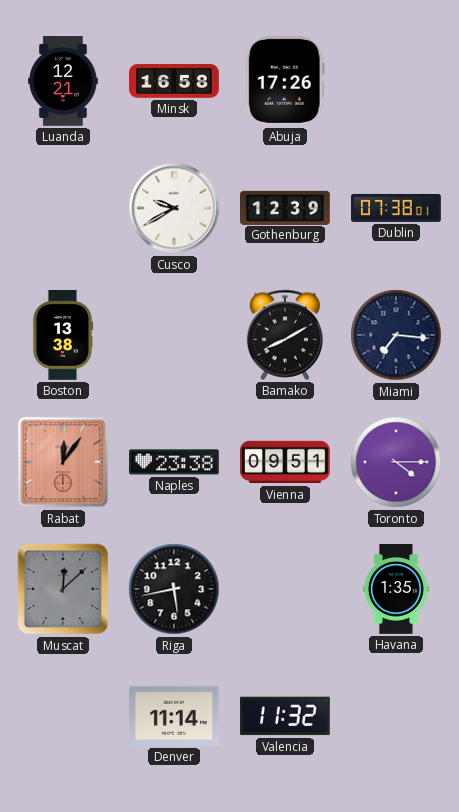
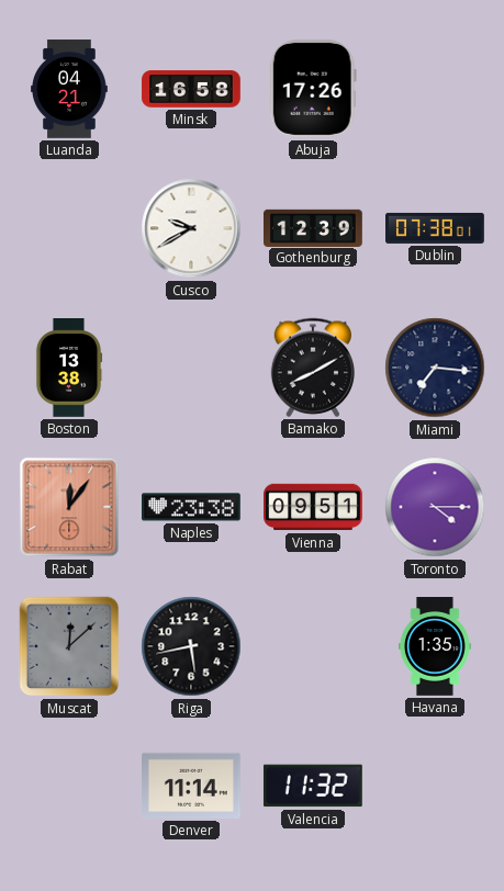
Luanda: 12:21 -> 04:21 (70, 89)
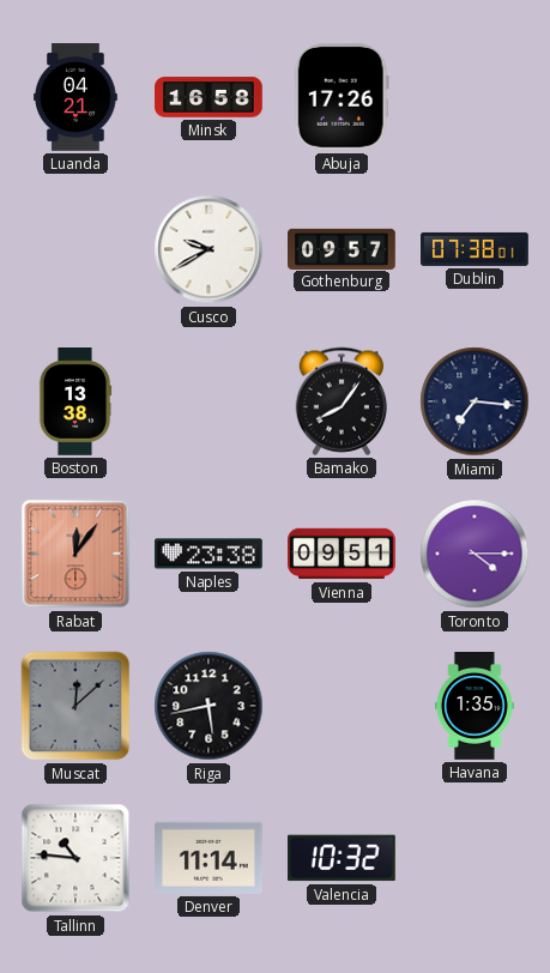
Gothenburg: 12:39 -> 09:57 (343, 248)
Bamako: 8:10 -> 8:06 (340, 401)
Tallinn: none -> 10:46 (75, 858)
Valencia: 11:32 -> 10:32 (342, 858)
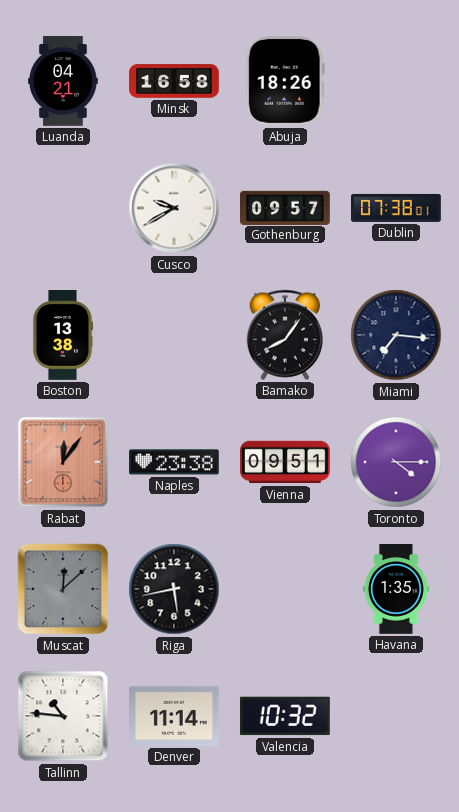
Abuja: 17:26 -> 18:26 (285, 81)
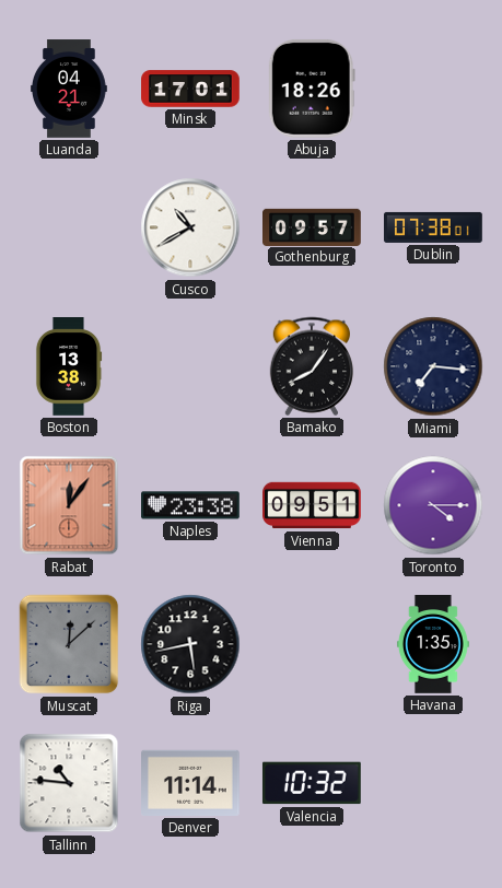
Minsk: 16:58 -> 17:01 (190, 89)
Cusco: 9:40 -> 10:40 (190, 227)
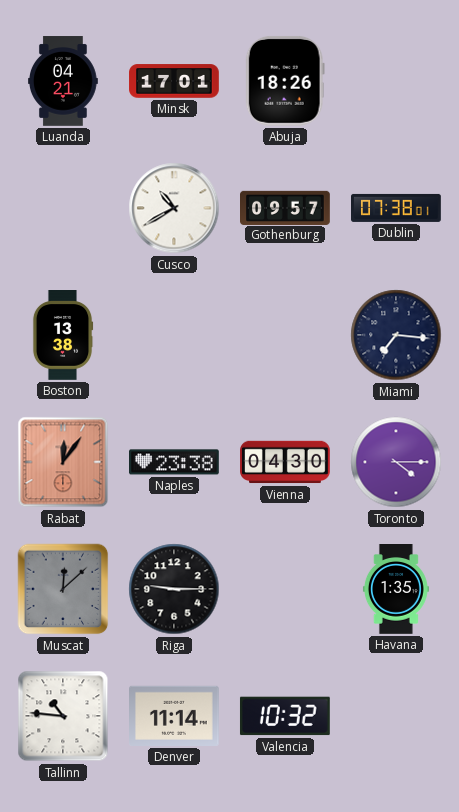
Bamako: 8:06 -> none (311, 366)
Vienna: 09:51 -> 04:30 (285, 462)
Riga: 5:43 -> 9:15 (174, 589)
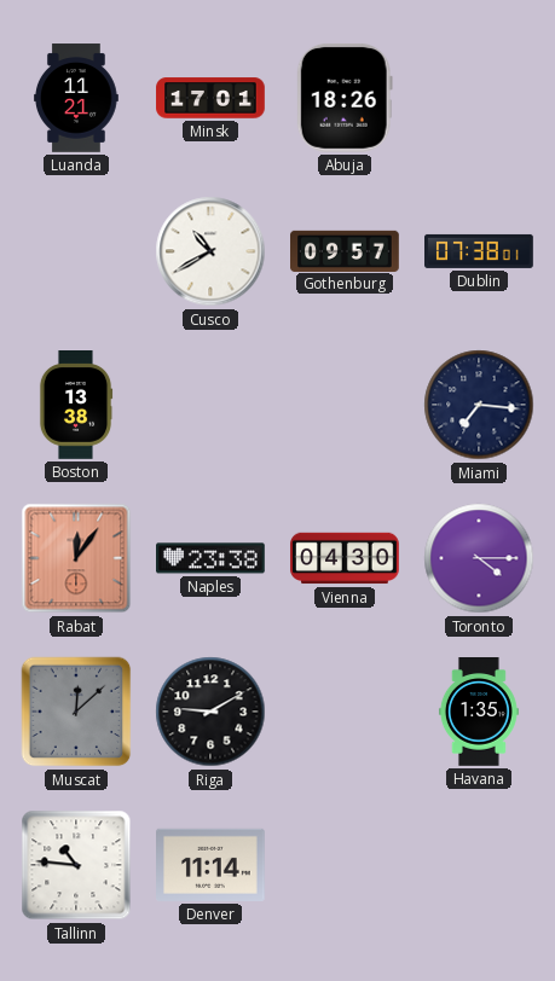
Luanda: 04:21 -> 11:21 (77, 98)
Riga: 9:15 -> 9:10 (210, 712)
Valencia: 10:32 -> none (285, 716)
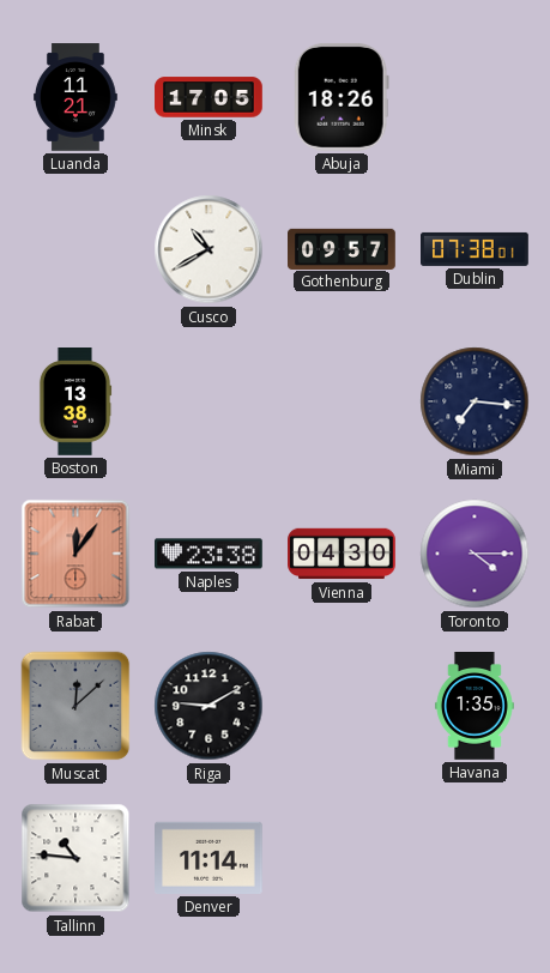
Minsk: 17:01 -> 17:05 (208, 97)
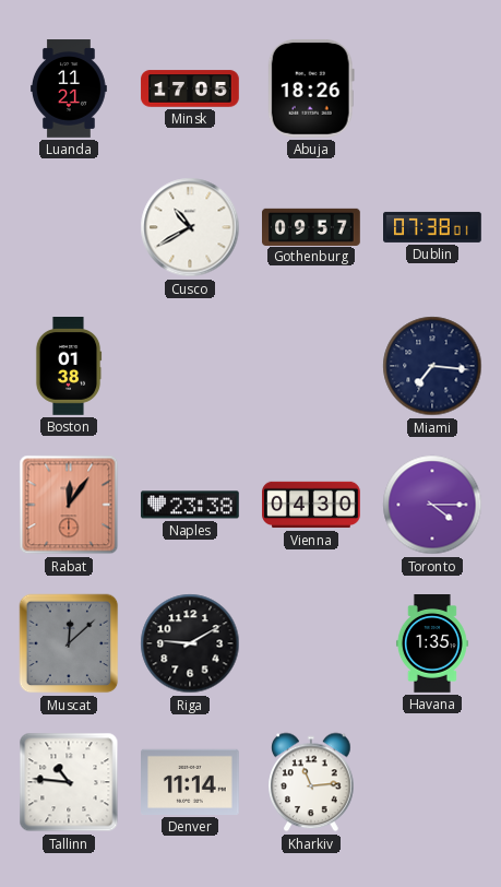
Boston: 13:38 -> 01:38 (69, 366)
Kharkiv: none -> 11:14 (311, 782)
